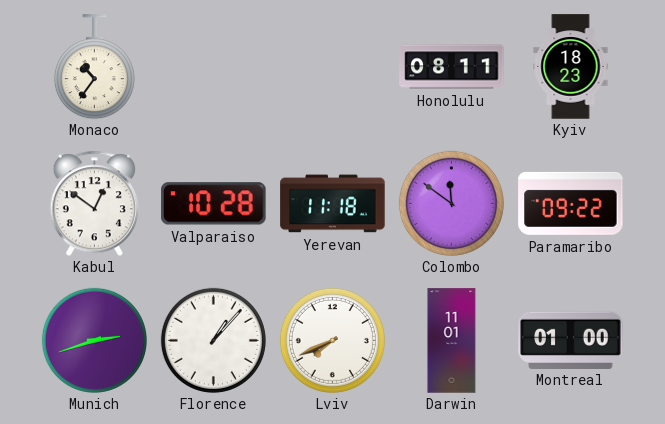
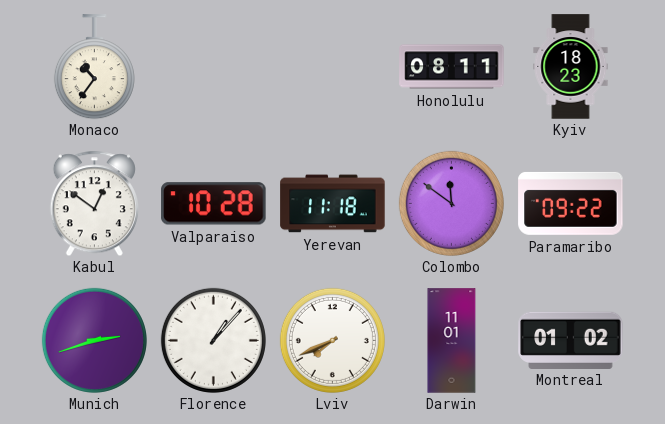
Montreal: 01:00 -> 01:02 (571, 340)
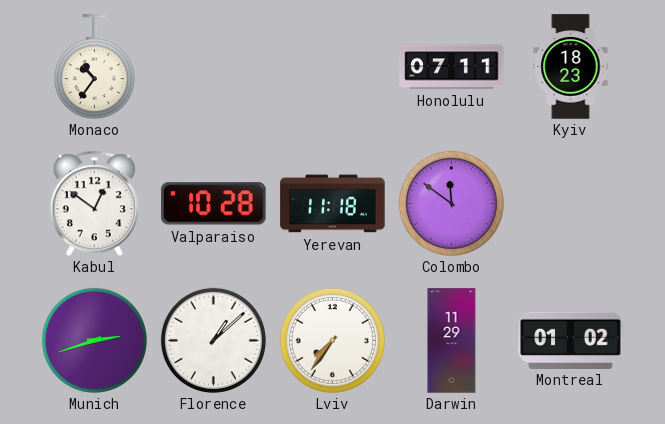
Honolulu: 08:11 -> 07:11 (452, 67)
Paramaribo: 09:22 -> none (571, 203)
Florence: 1:07 -> 1:08 (213, 340)
Lviv: 7:41 -> 7:36 (332, 340)
Darwin: 11:01 -> 11:29 (452, 341)
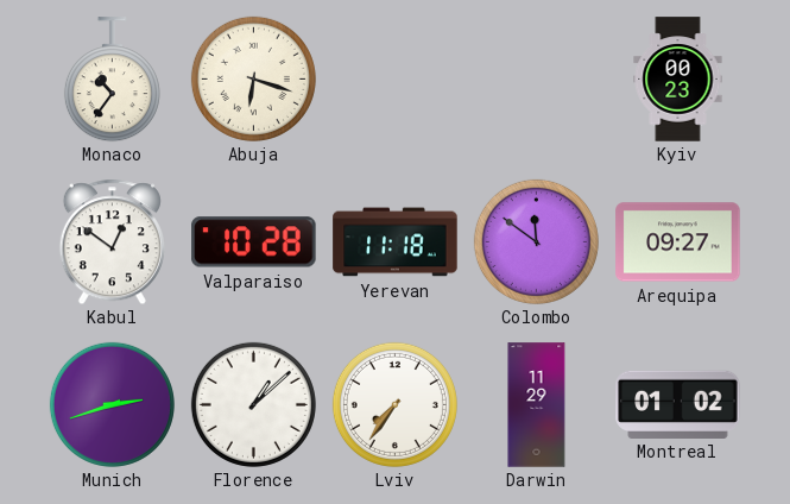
Abuja: none -> 6:18 (253, 78)
Honolulu: 07:11 -> none (452, 67)
Kyiv: 18:23 -> 00:23 (678, 80)
Arequipa: none -> 09:27 (678, 242)
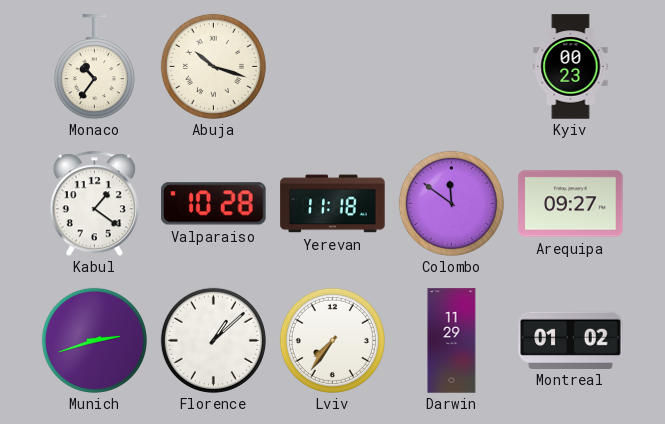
Abuja: 6:18 -> 10:18 (213, 66)
Kabul: 12:51 -> 1:21 (94, 203)
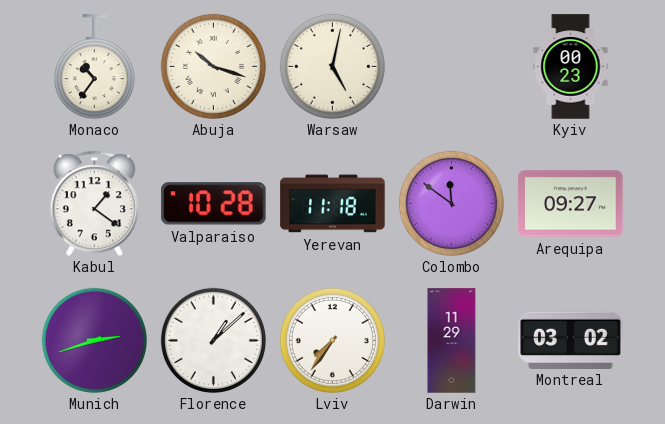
Warsaw: none -> 5:02 (332, 66)
Montreal: 01:02 -> 03:02 (571, 340)
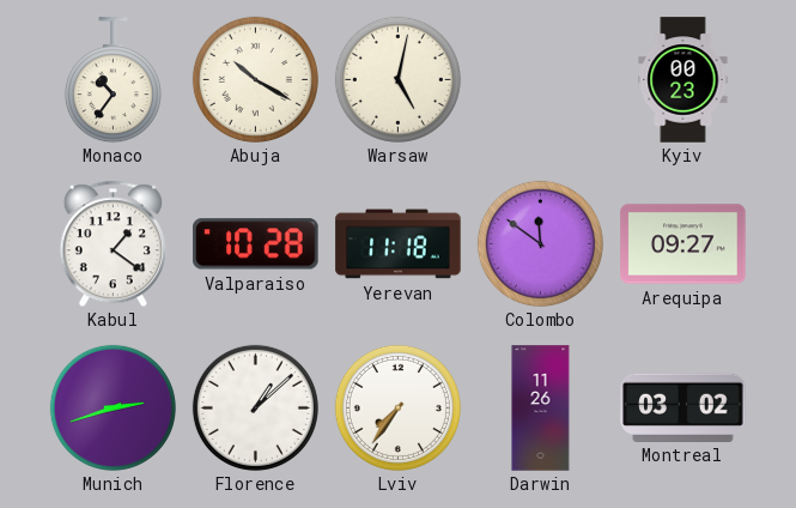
Abuja: 10:18 -> 10:20 (255, 79)
Darwin: 11:29 -> 11:26 (541, 409)
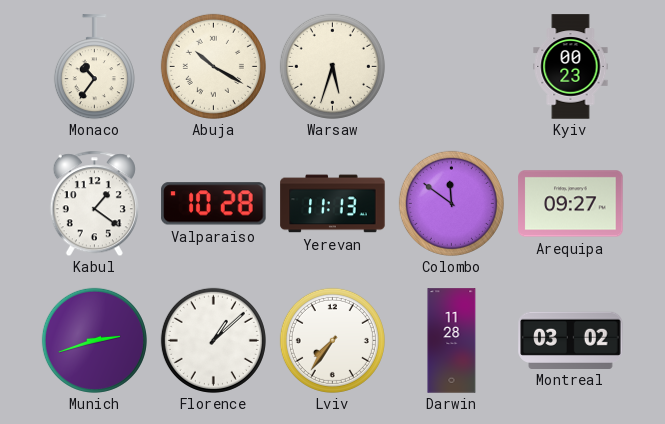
Warsaw: 5:02 -> 5:33 (332, 66)
Yerevan: 11:18 -> 11:13 (333, 204)
Darwin: 11:26 -> 11:28 (452, 341)
